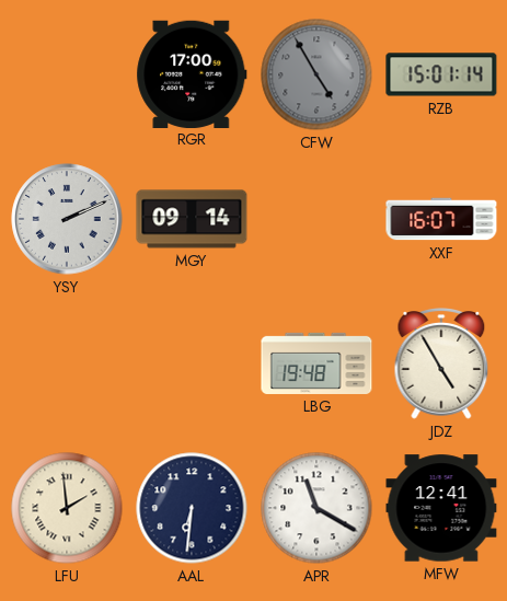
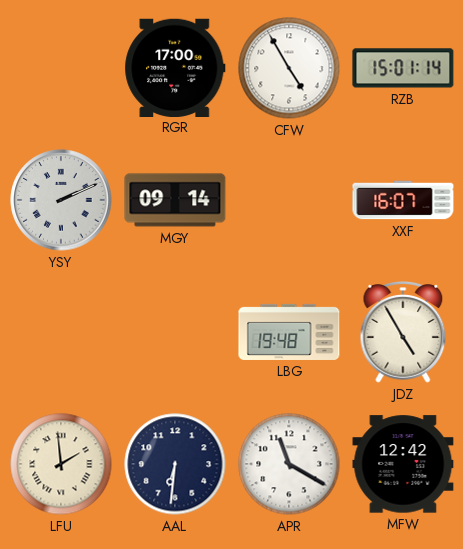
CFW dial: grey -> white (289, 68)
MFW: 12:41 -> 12:42 (403, 464)
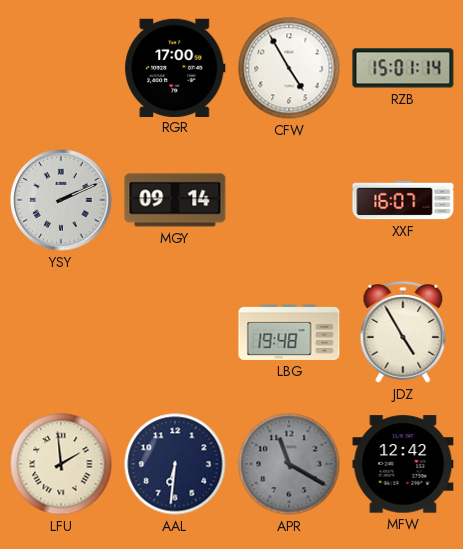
APR dial: white -> grey (289, 464)
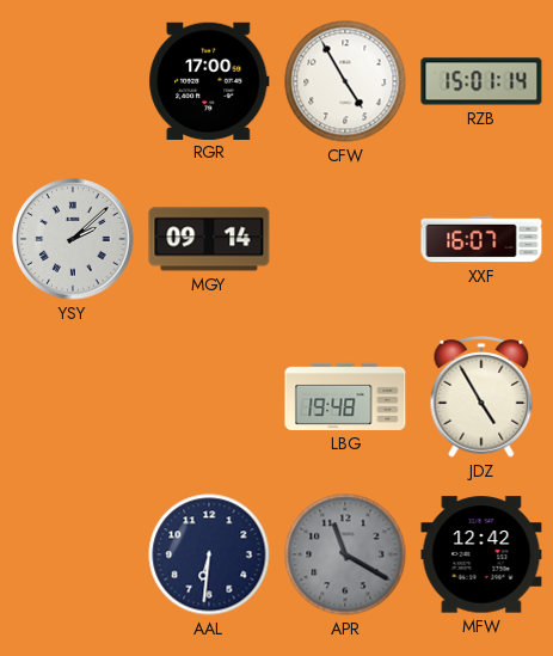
YSY: 2:11 -> 2:08 (73, 239)
LFU: 1:59 -> none (61, 464)
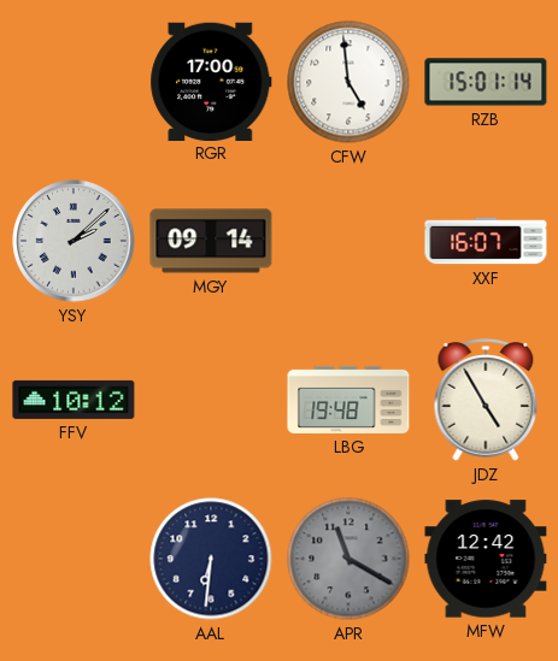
CFW: 4:55 -> 4:59 (348, 82)
FFV: none -> 10:12 (74, 400)
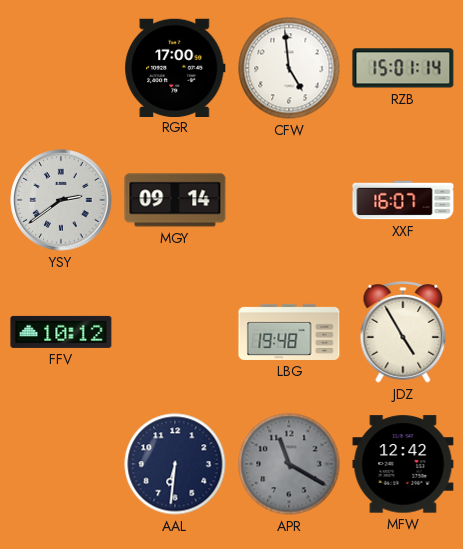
YSY: 2:08 -> 2:39 (61, 200)
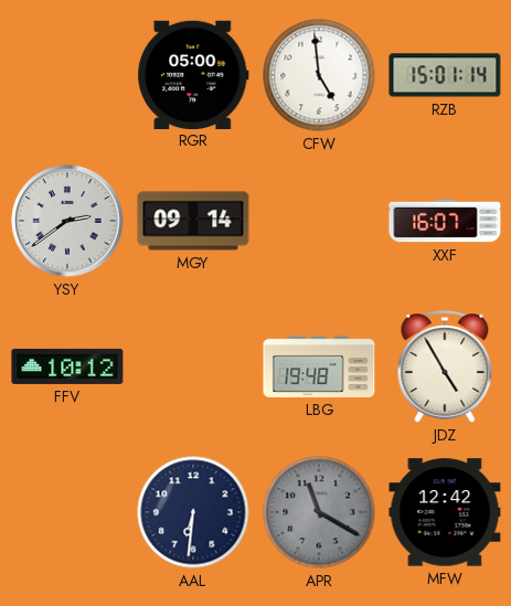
RGR: 17:00 -> 05:00 (193, 74)
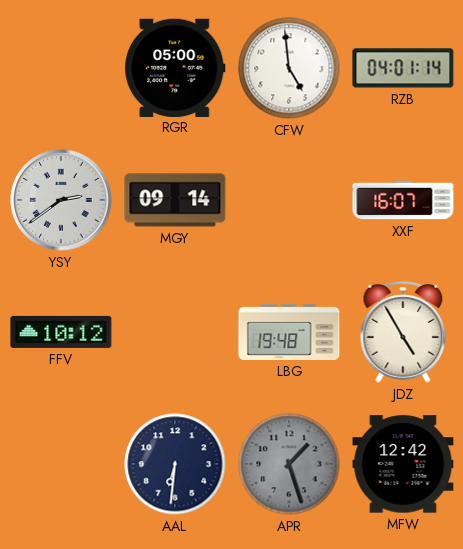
RZB: 15:01 -> 04:01 (403, 68)
APR: 11:20 -> 1:27 (289, 464)
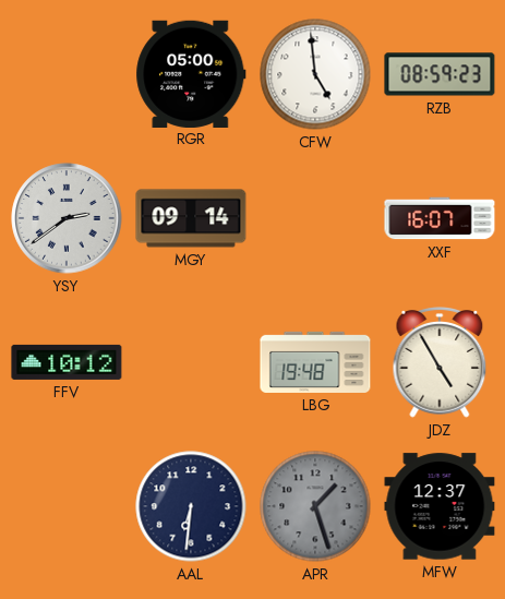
RZB: 04:01 -> 08:59 (440, 74)
MFW: 12:42 -> 12:37 (440, 506)
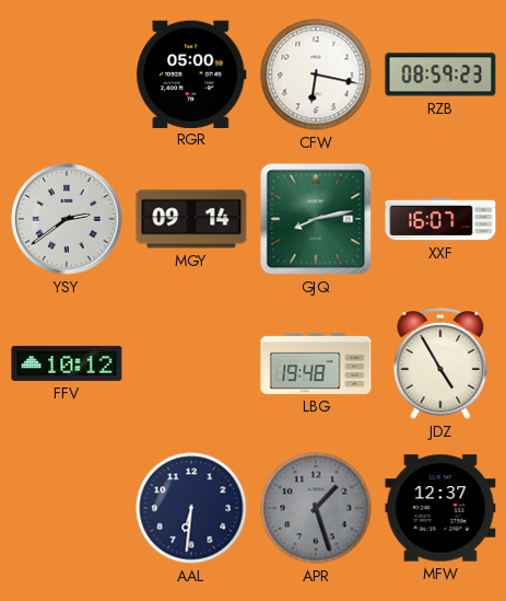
CFW: 4:59 -> 6:17 (316, 74)
GJQ: none -> 8:13 (316, 219)
